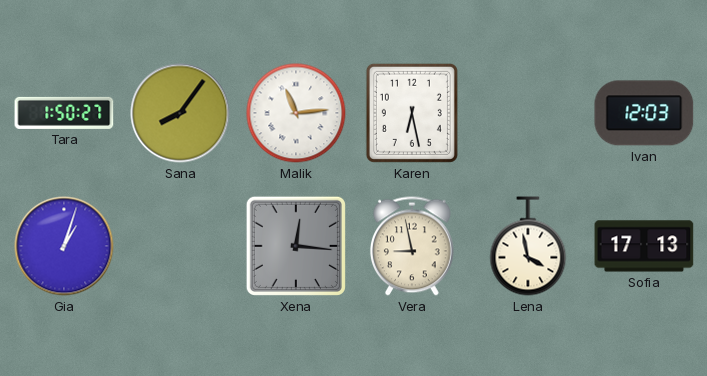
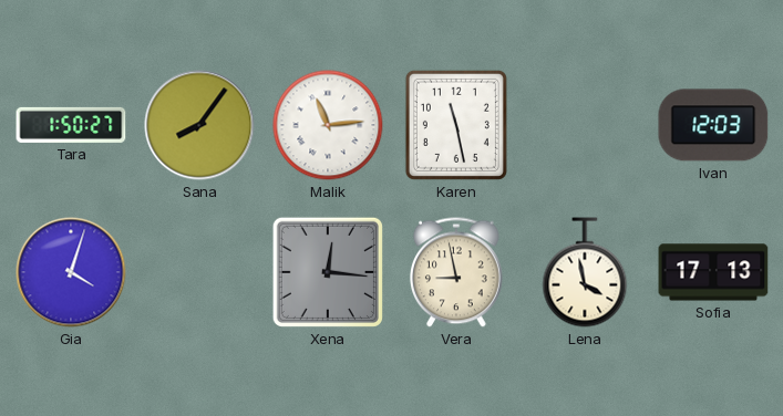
Karen: 6:28 -> 11:28 (456, 125)
Gia: 1:03 -> 4:03 (71, 272)
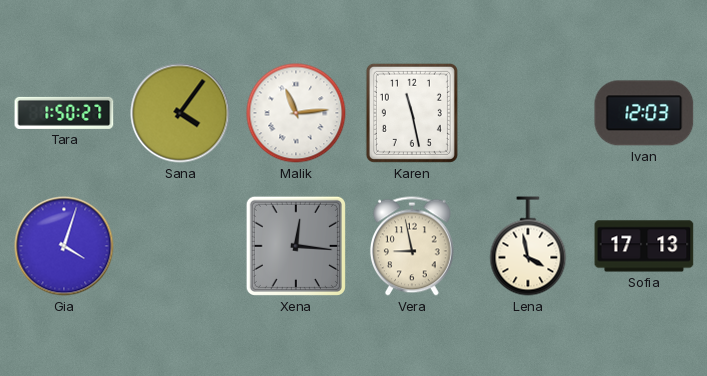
Sana: 8:06 -> 4:06 (180, 113)
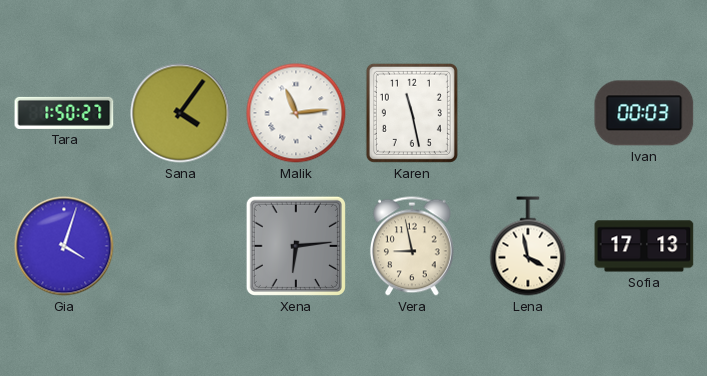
Ivan: 12:03 -> 00:03 (644, 113)
Xena: 12:16 -> 6:14 (296, 246)
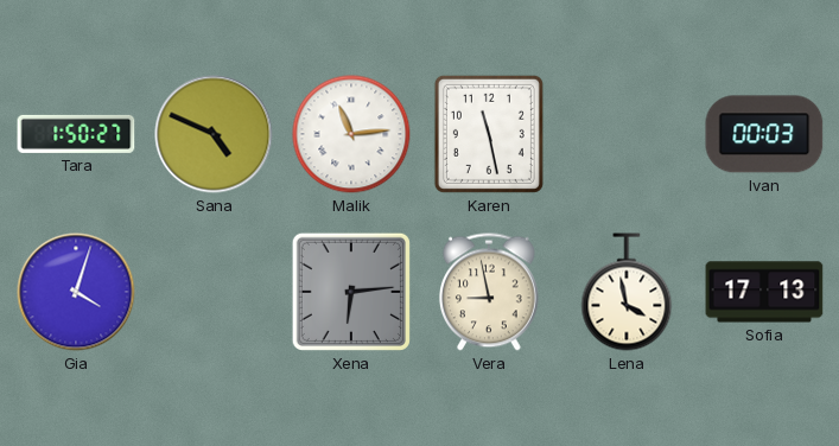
Sana: 4:06 -> 4:49 (214, 134)
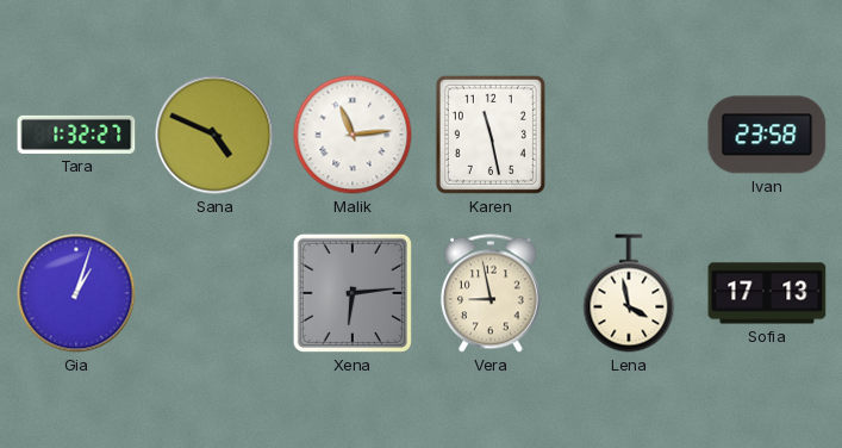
Tara: 1:50 -> 1:32 (76, 135)
Ivan: 00:03 -> 23:58 (767, 135)
Gia: 4:03 -> 1:03 (76, 293)
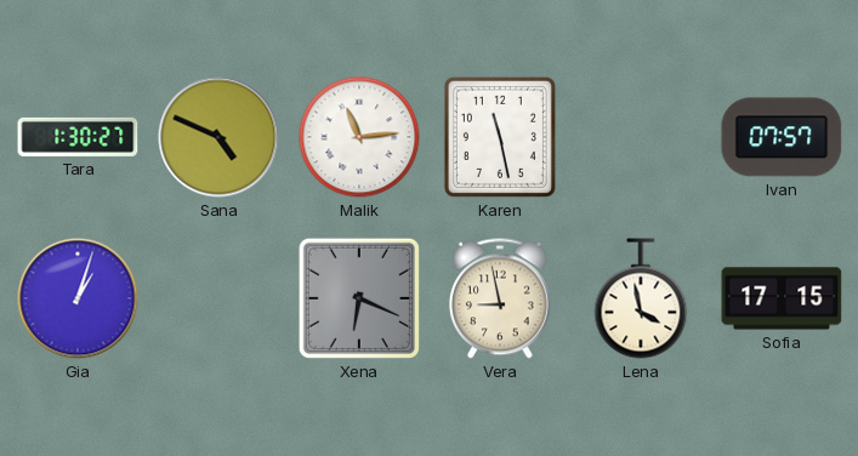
Tara: 1:32 -> 1:30 (78, 137)
Ivan: 23:58 -> 07:57 (782, 137)
Xena: 6:14 -> 6:19 (359, 298)
Sofia: 17:13 -> 17:15 (782, 298)
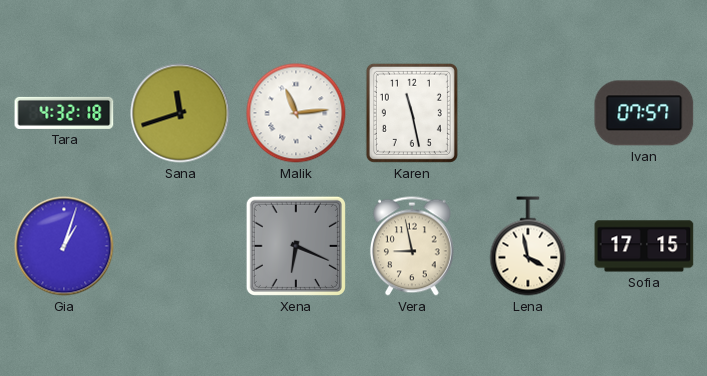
Tara: 1:30 -> 4:32 (64, 113)
Sana: 4:49 -> 11:42 (180, 113)
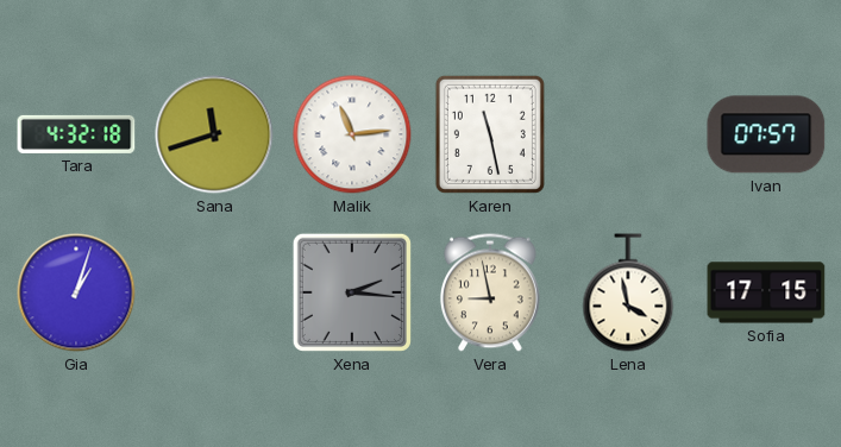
Xena: 6:19 -> 2:16 (352, 292)
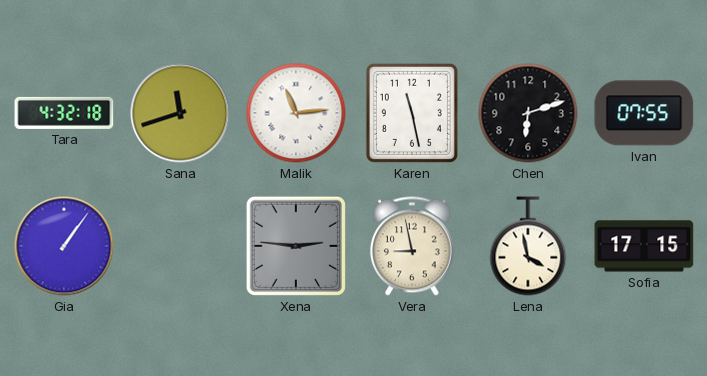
Chen: none -> 6:12 (528, 113)
Ivan: 07:57 -> 07:55 (644, 113)
Gia: 1:03 -> 1:06 (64, 246)
Xena: 2:16 -> 2:46 (296, 246)
